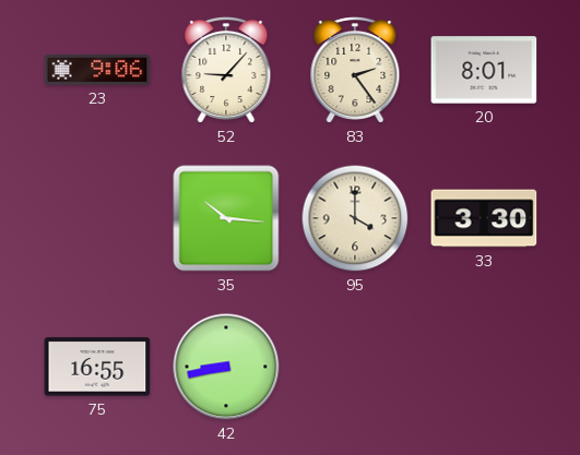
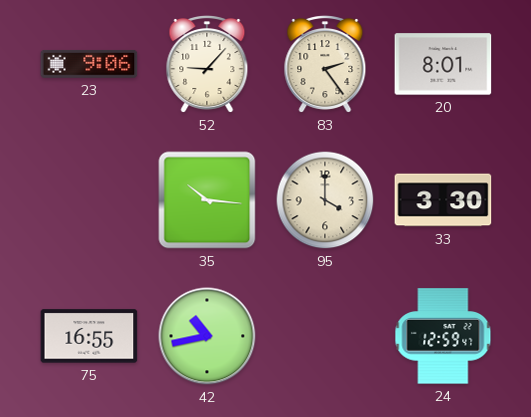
42: 8:43 -> 10:43 (207, 336)
24: none -> 12:59 (443, 336)
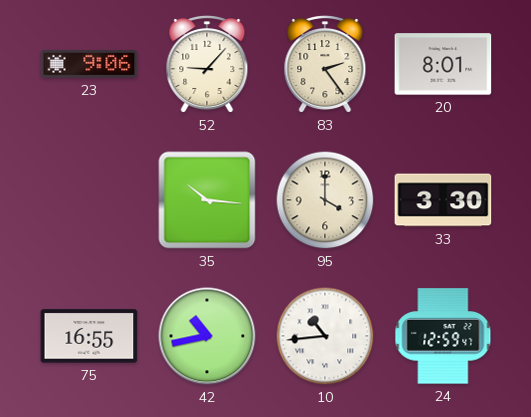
10: none -> 10:44 (325, 336)
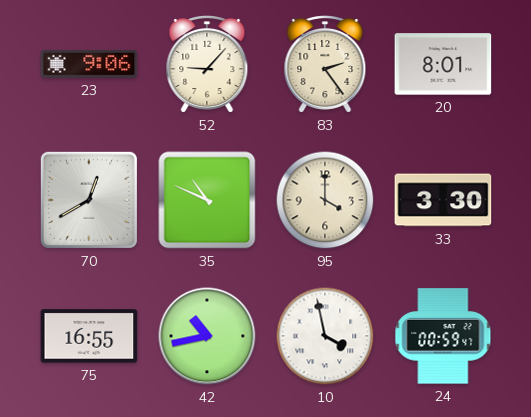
70: none -> 12:40 (89, 200)
35: 10:16 -> 10:49 (207, 200)
10: 10:44 -> 3:58 (325, 336)
24: 12:59 -> 00:59 (443, 336)
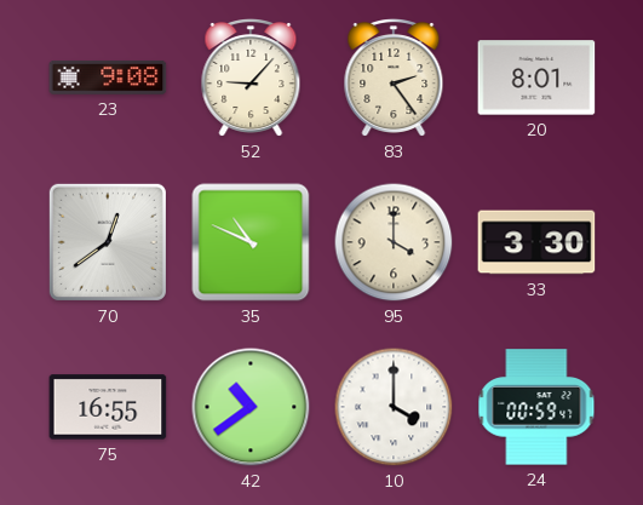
23: 9:06 -> 9:08 (108, 78)
70: 12:40 -> 12:39 (108, 242)
42: 10:43 -> 10:39 (251, 407)
10: 3:58 -> 4:00 (394, 407)
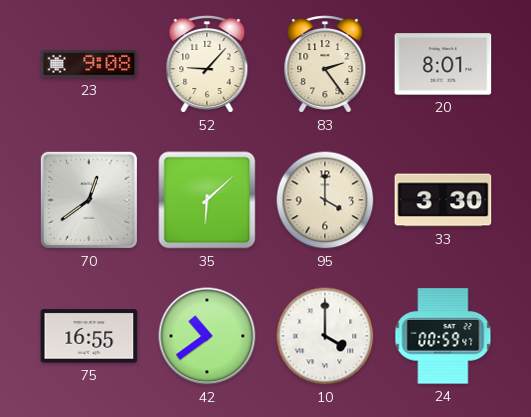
35: 10:49 -> 6:08 (207, 200)
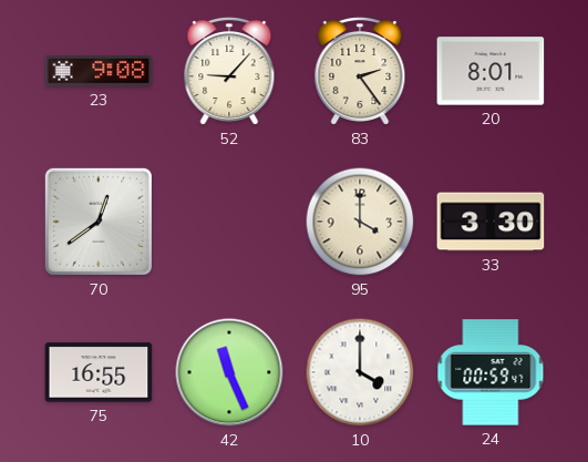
35: 6:08 -> none (207, 200)
42: 10:39 -> 11:26 (229, 372)
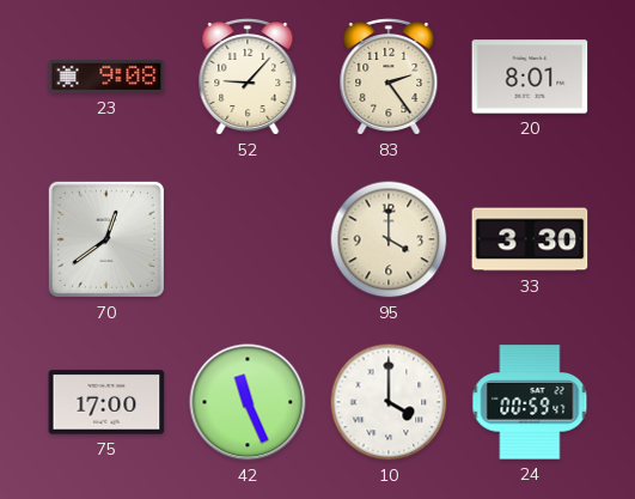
75: 16:55 -> 17:00 (106, 402)
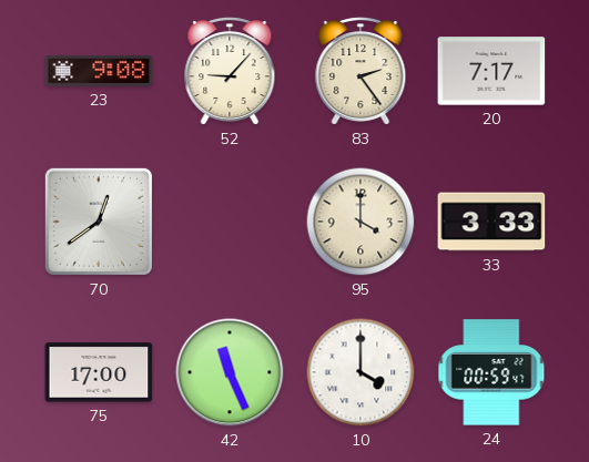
20: 8:01 -> 7:17 (491, 71)
33: 3:30 -> 3:33 (491, 222)
